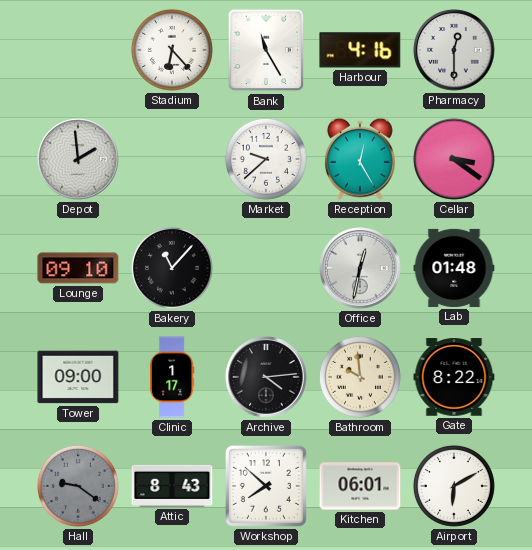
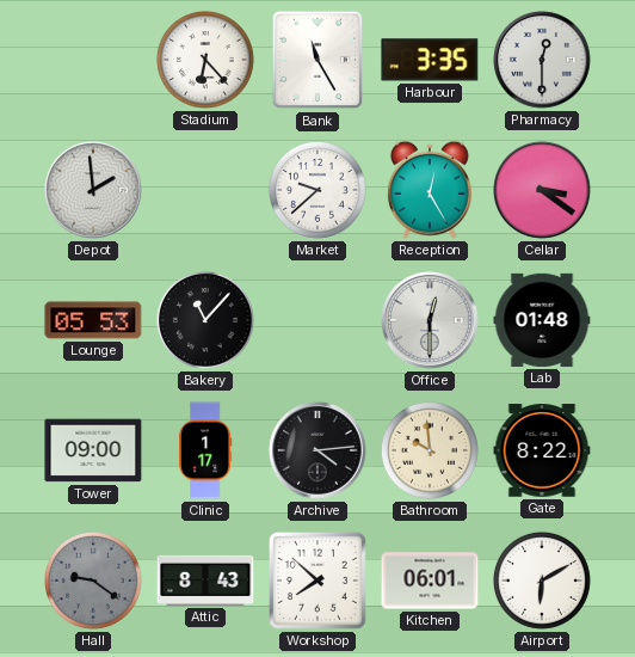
Harbour: 4:16 -> 3:35 (430, 60)
Lounge: 09:10 -> 05:53 (93, 320)
Office: 12:32 -> 12:30 (430, 320)
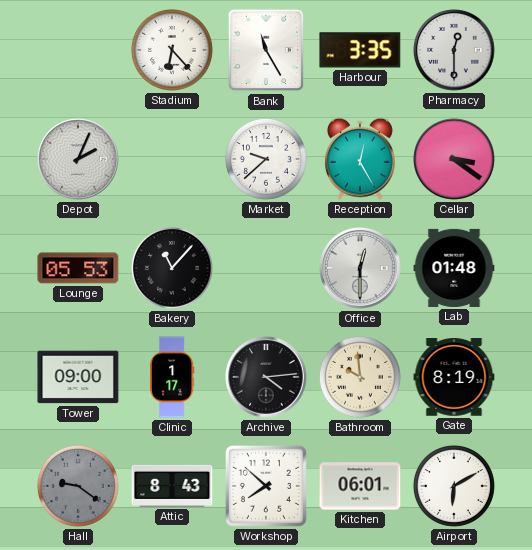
Depot: 1:59 -> 2:04 (78, 159)
Gate: 8:22 -> 8:19 (454, 377)
